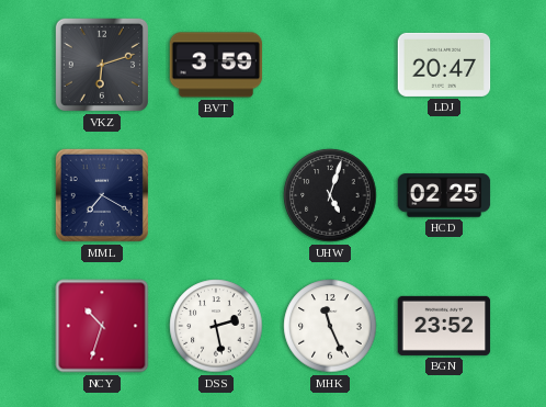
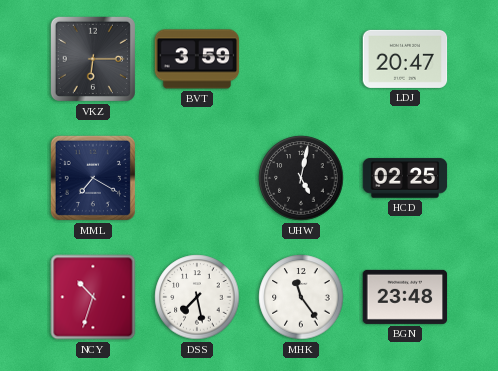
VKZ: 6:12 -> 6:15 (93, 59)
UHW: 5:03 -> 5:02 (301, 178)
DSS: 2:28 -> 7:28 (197, 297)
MHK: 11:26 -> 11:24 (301, 297)
BGN: 23:52 -> 23:48 (405, 297)
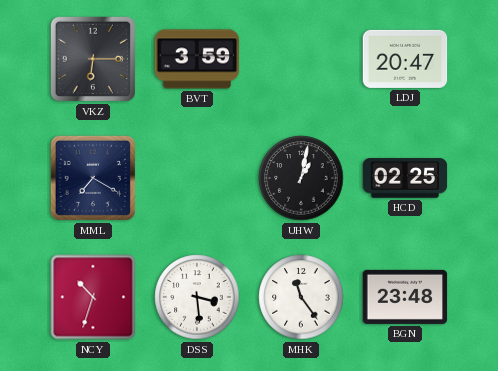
UHW: 5:02 -> 1:02 (301, 178)
DSS: 7:28 -> 3:29 (197, 297)
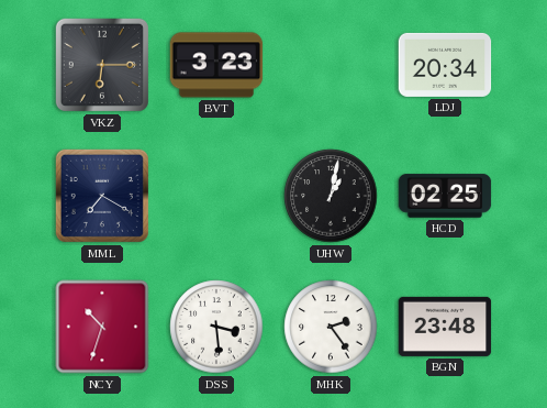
BVT: 3:59 -> 3:23 (216, 65)
LDJ: 20:47 -> 20:34 (445, 65)
MHK: 11:24 -> 2:24 (331, 327)
